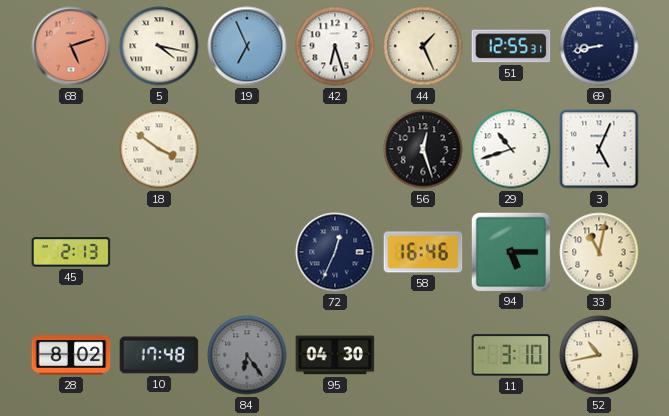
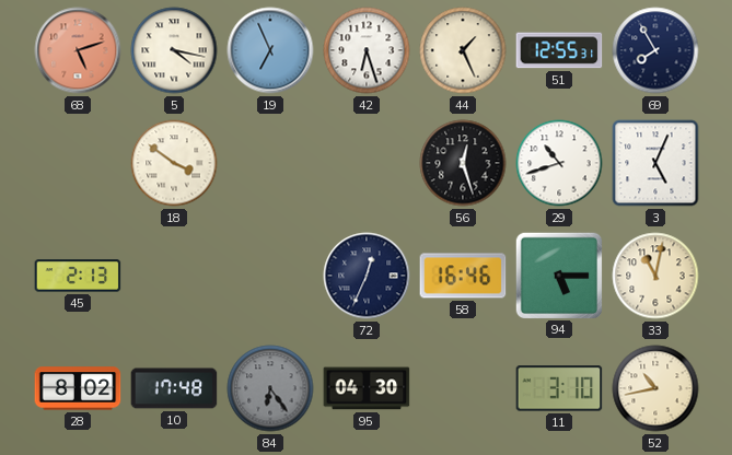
69: 8:43 -> 7:55 (655, 50)
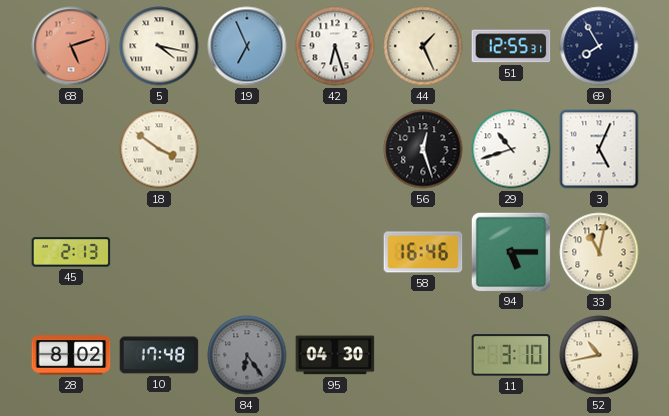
72: 12:34 -> none (367, 276)
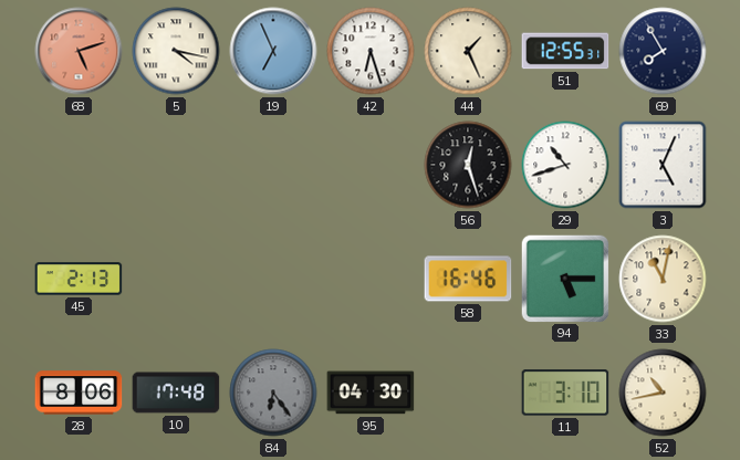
18: 3:51 -> none (159, 149)
28: 8:02 -> 8:06 (79, 393)
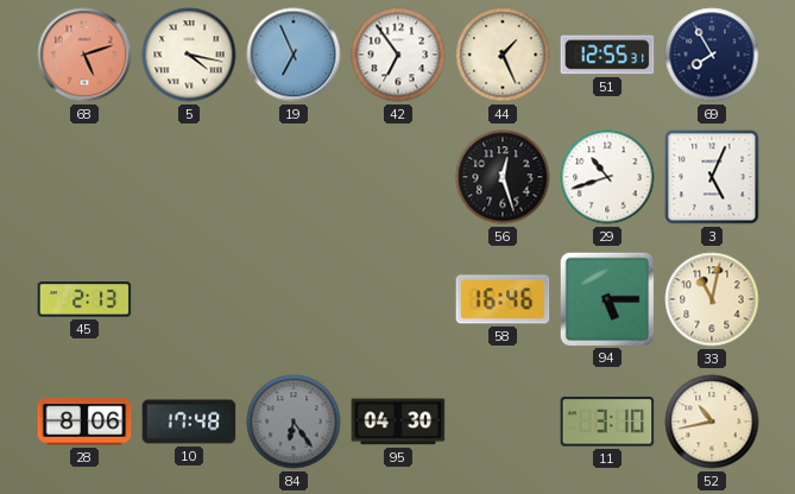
42: 6:27 -> 6:54 (398, 55)
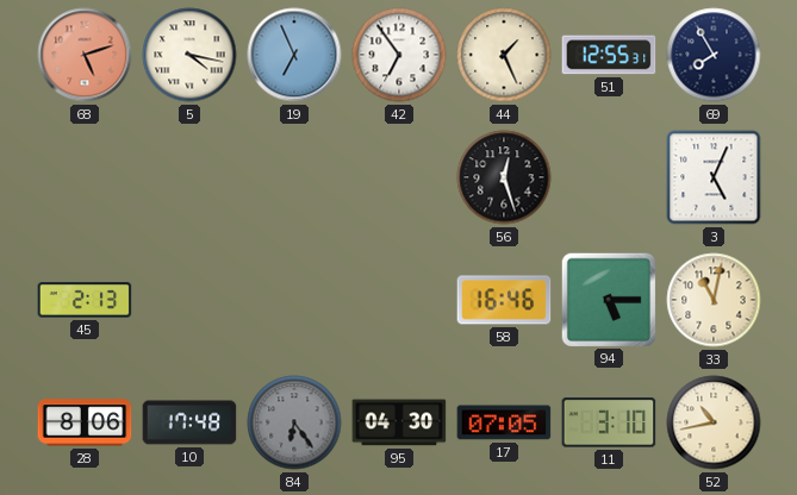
29: 10:42 -> none (607, 177)
17: none -> 07:05 (504, 422)
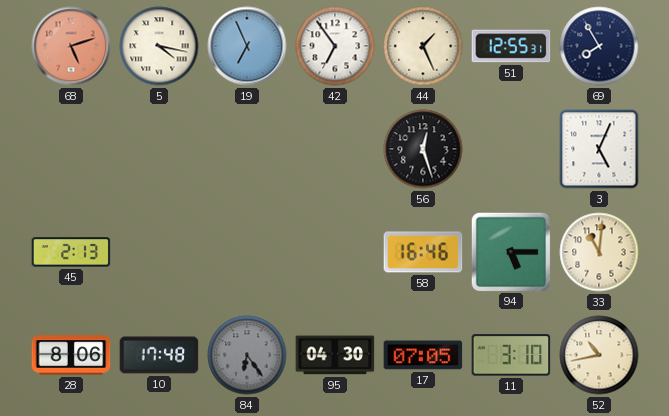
33: 11:02 -> 11:01 (599, 252)
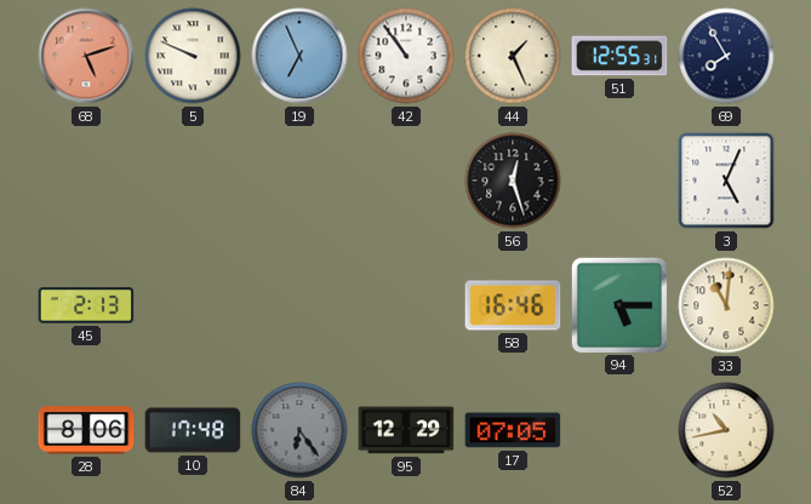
5: 4:17 -> 9:49 (193, 56)
42: 6:54 -> 10:54 (406, 56)
95: 04:30 -> 12:29 (406, 430)
11: 3:10 -> none (511, 355)
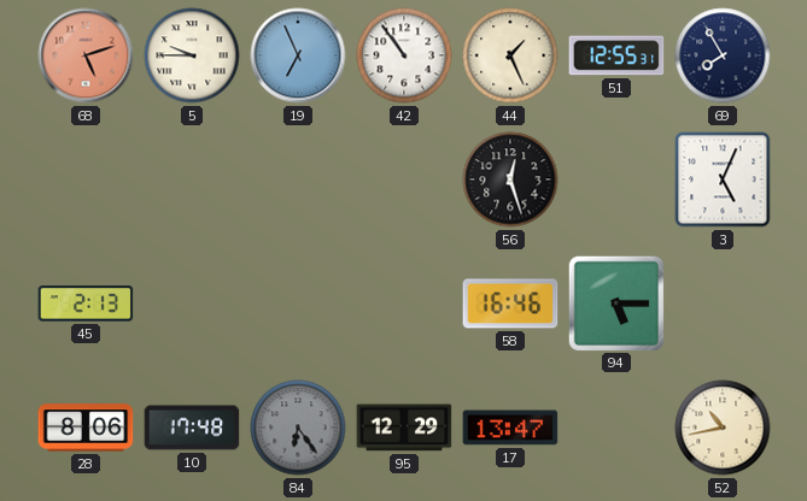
5: 9:49 -> 9:45 (192, 55)
33: 11:01 -> none (726, 305)
17: 07:05 -> 13:47 (510, 428)
